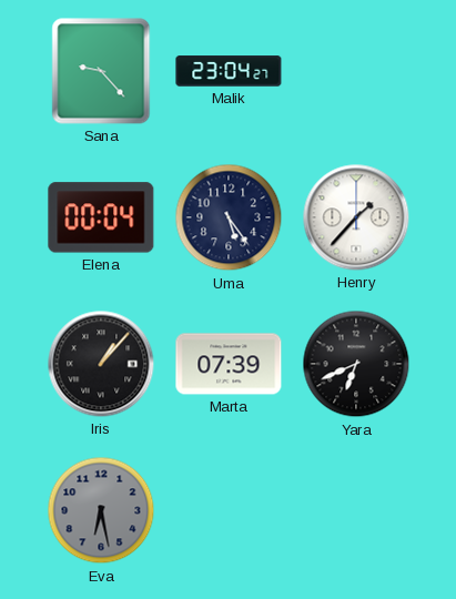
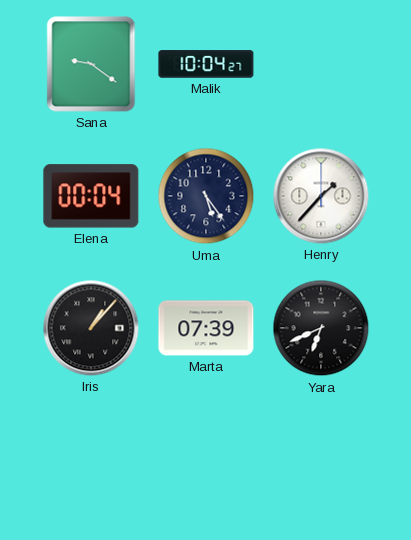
Sana: 9:23 -> 9:21 (91, 64)
Malik: 23:04 -> 10:04 (206, 64)
Eva: 6:28 -> none (101, 510)
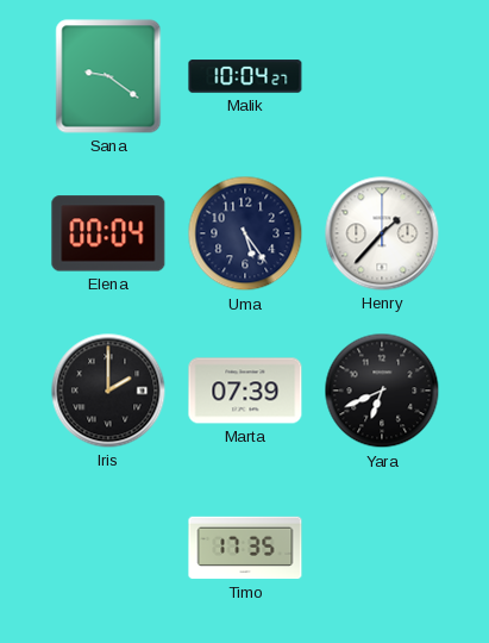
Iris: 1:07 -> 2:00 (108, 391)
Timo: none -> 17:35 (245, 548)
